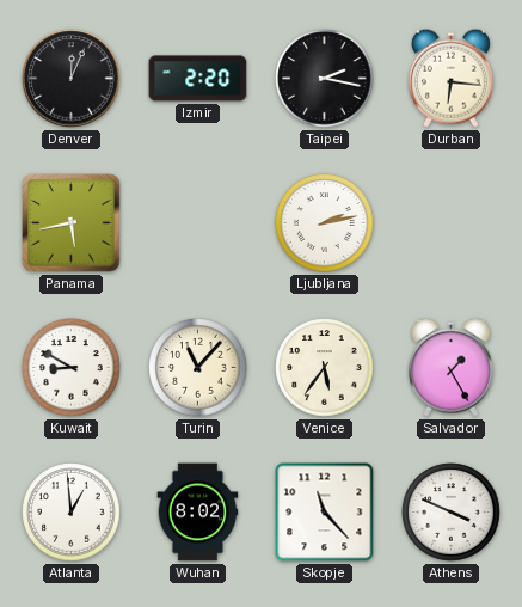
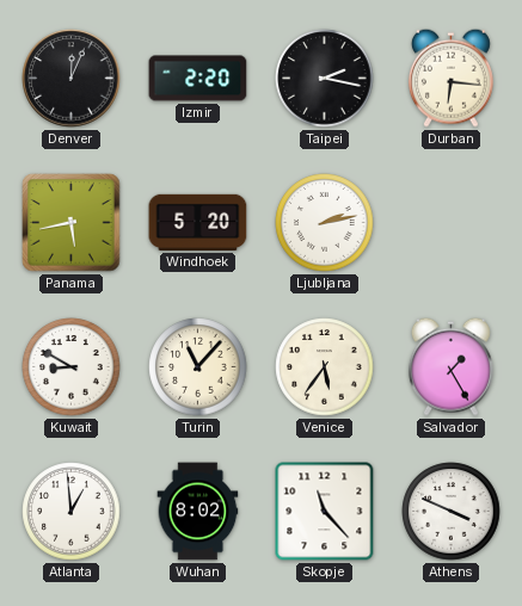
Windhoek: none -> 5:20 (198, 222)
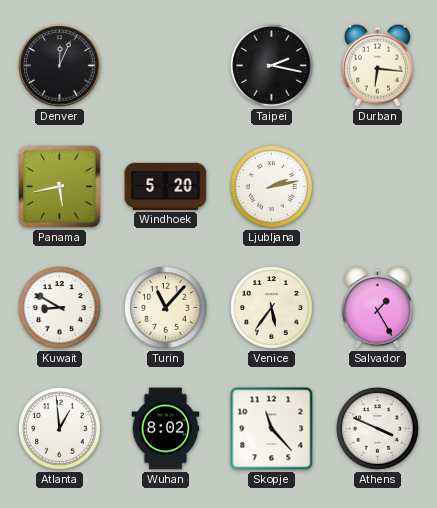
Izmir: 2:20 -> none (198, 79)
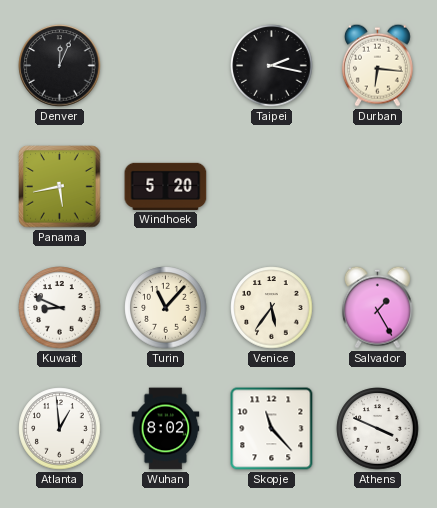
Ljubljana: 2:13 -> none (272, 187)
Kuwait: 8:50 -> 8:49 (60, 308)
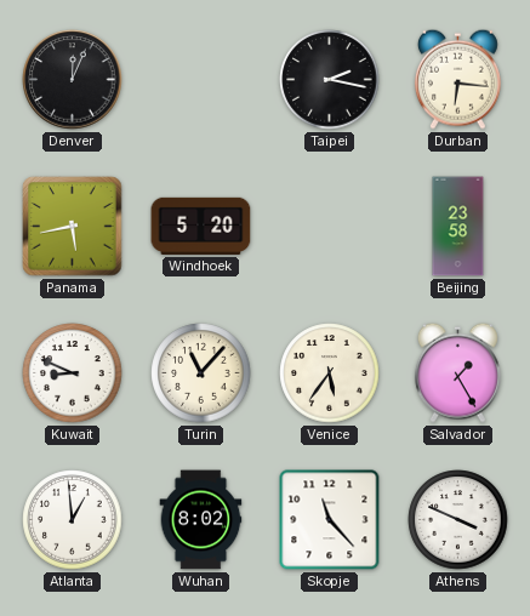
Beijing: none -> 23:58 (458, 227)
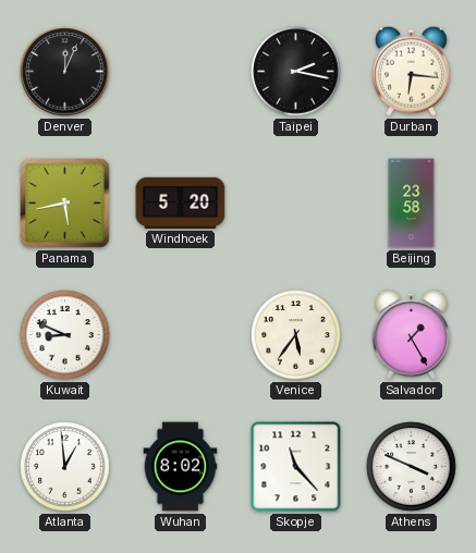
Turin: 11:07 -> none (201, 373)
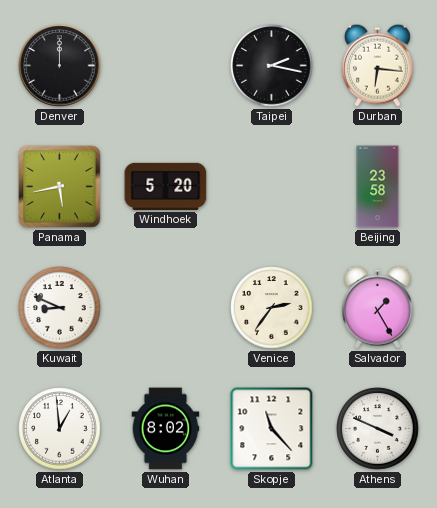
Denver: 12:04 -> 12:00 (60, 66)
Venice: 5:36 -> 2:36 (272, 308)
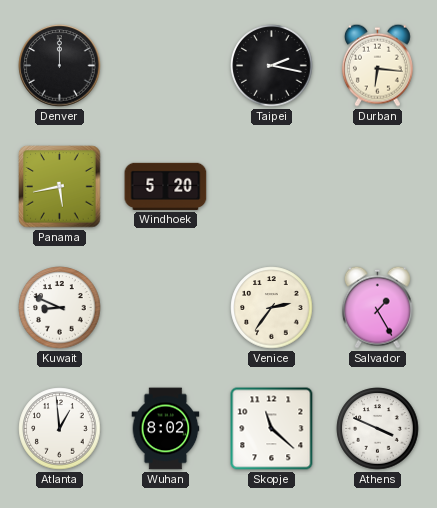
Beijing: 23:58 -> none (378, 187)
Skopje: 11:23 -> 11:22 (272, 429)
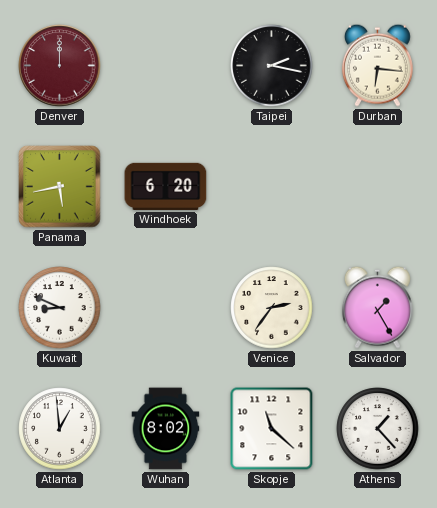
Denver dial: black -> burgundy (60, 66)
Windhoek: 5:20 -> 6:20 (166, 186)
Athens: 3:49 -> 1:23 (378, 429)
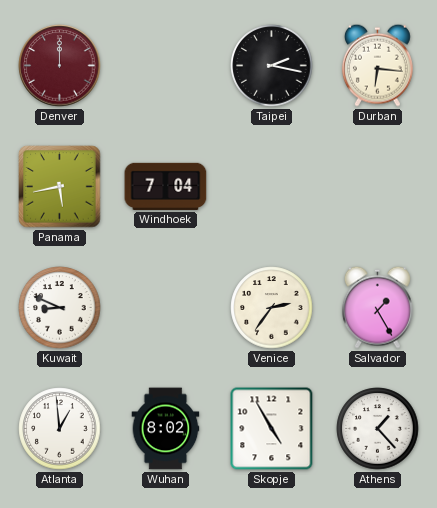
Windhoek: 6:20 -> 7:04 (166, 186)
Skopje: 11:22 -> 4:55 (272, 429)
